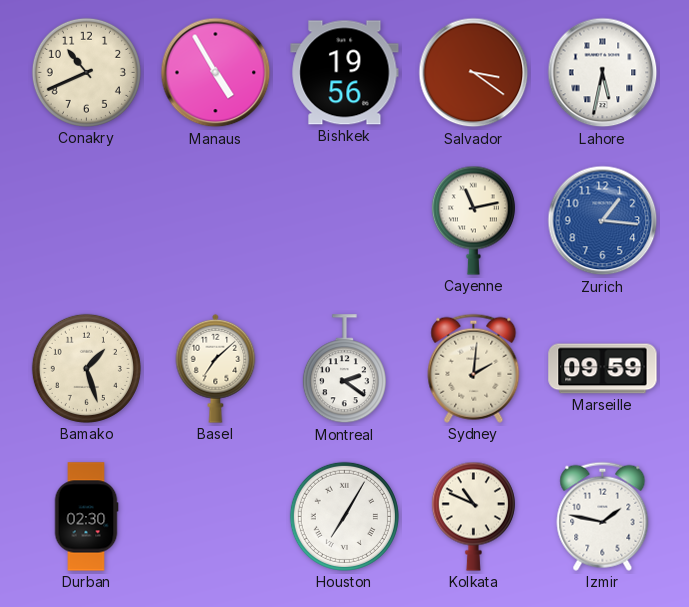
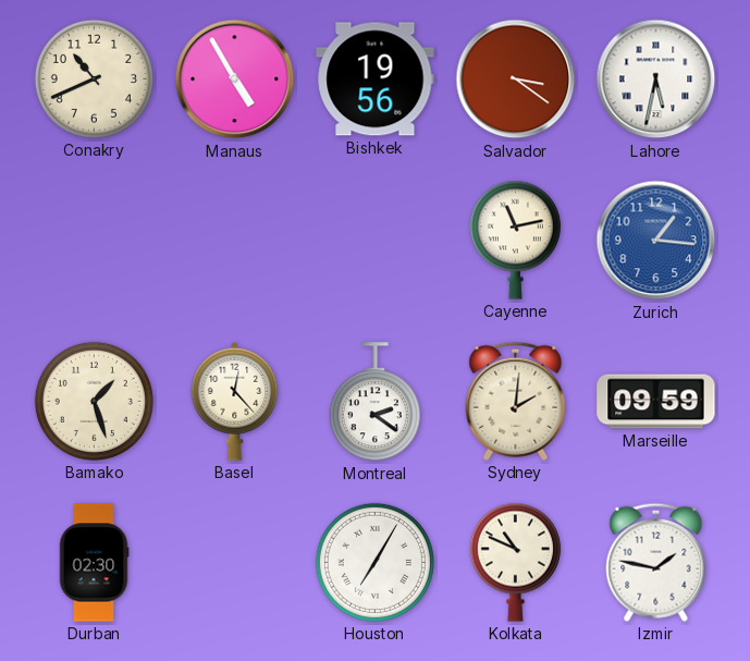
Basel: 7:08 -> 12:23 (235, 401)
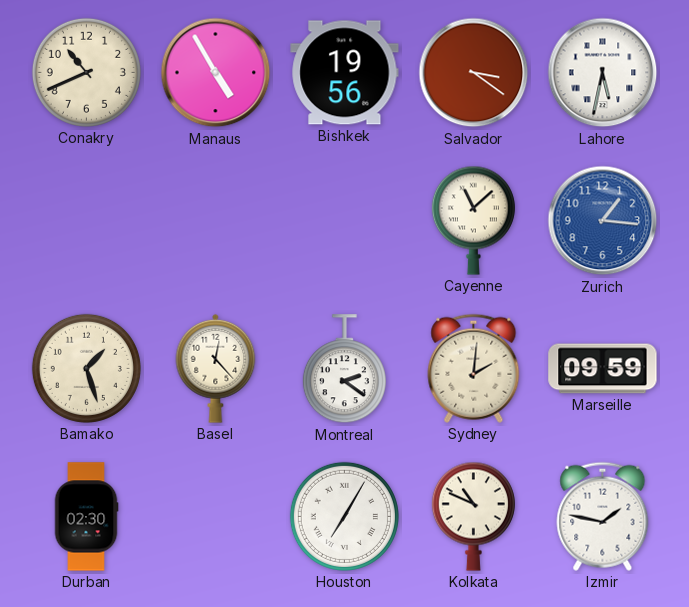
Cayenne: 11:13 -> 11:08 (473, 220)
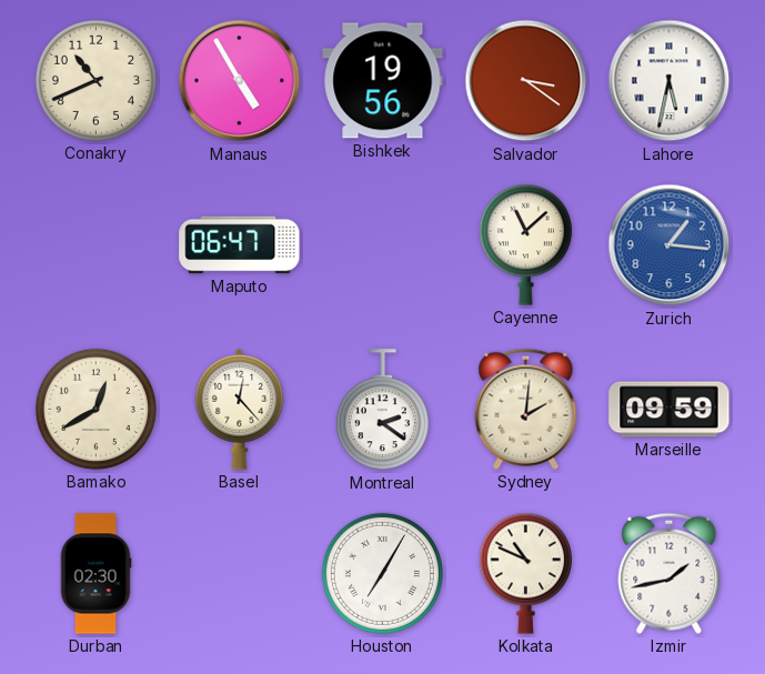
Maputo: none -> 06:47 (240, 245)
Bamako: 1:27 -> 12:40 (95, 409)
Izmir: 1:47 -> 1:43 (670, 573)
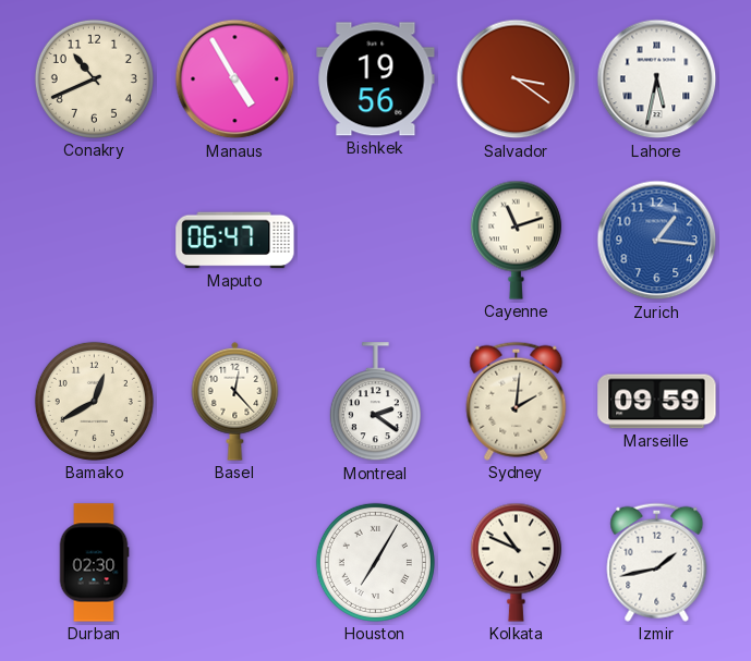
Cayenne: 11:08 -> 11:12 (516, 240)
